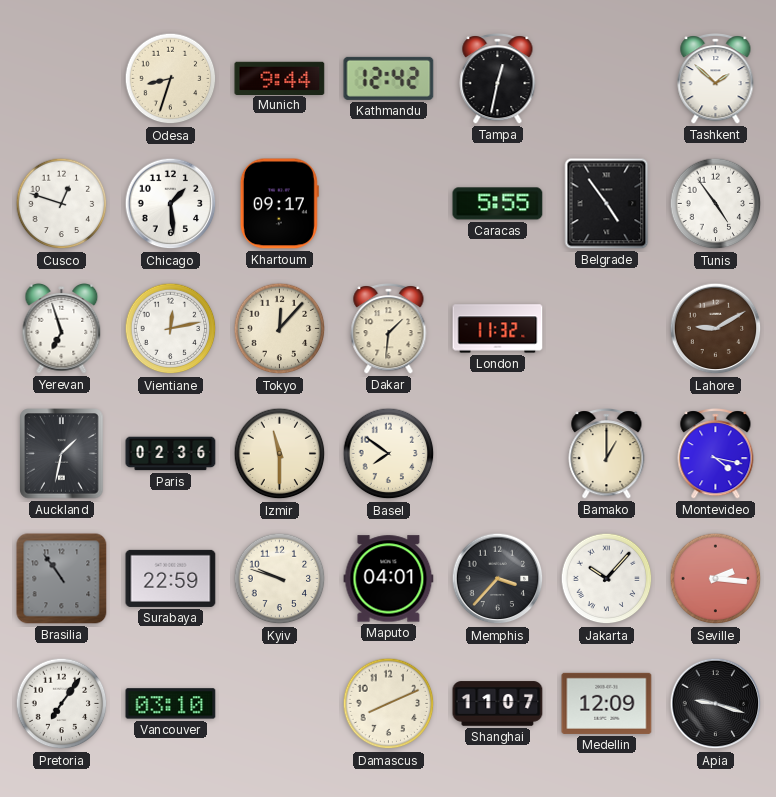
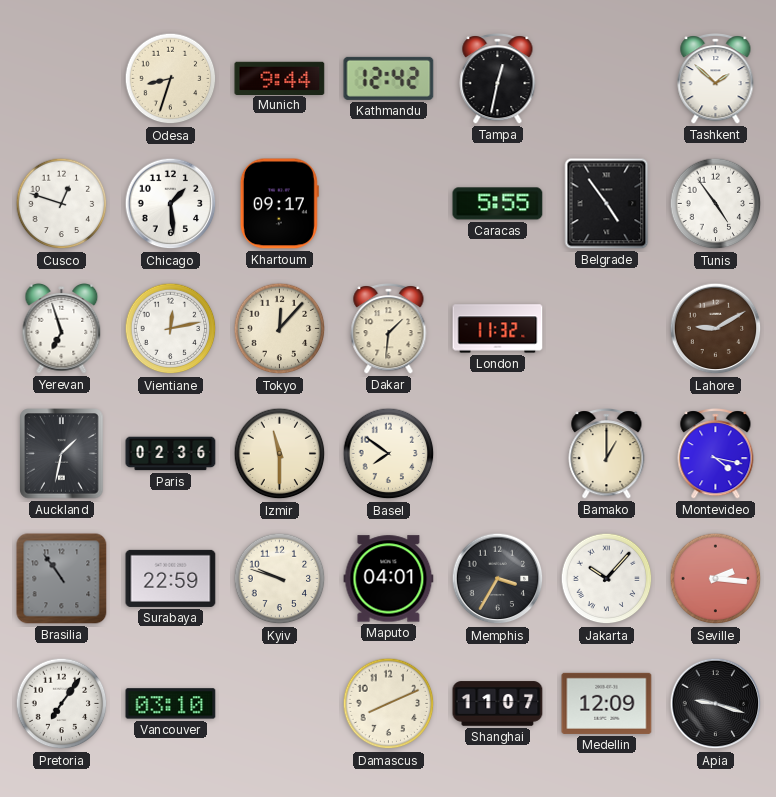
Memphis: 3:37 -> 3:35 (498, 579)
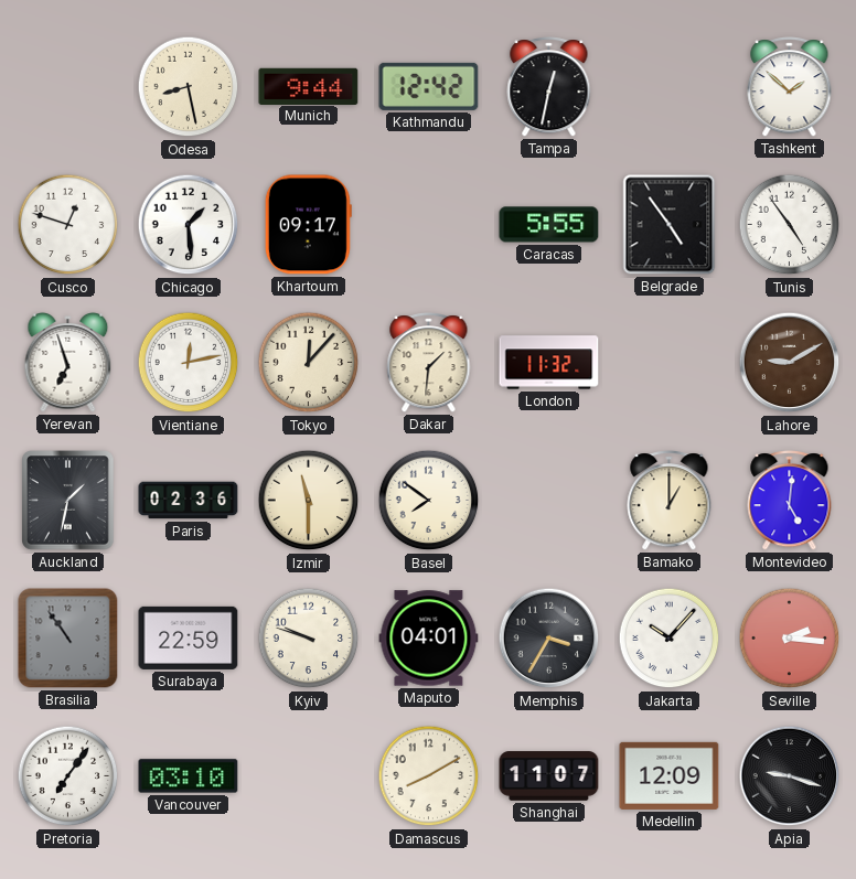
Odesa: 8:33 -> 8:28 (189, 87)
Montevideo: 4:17 -> 5:01 (790, 501)
Damascus: 8:11 -> 8:10 (429, 776)
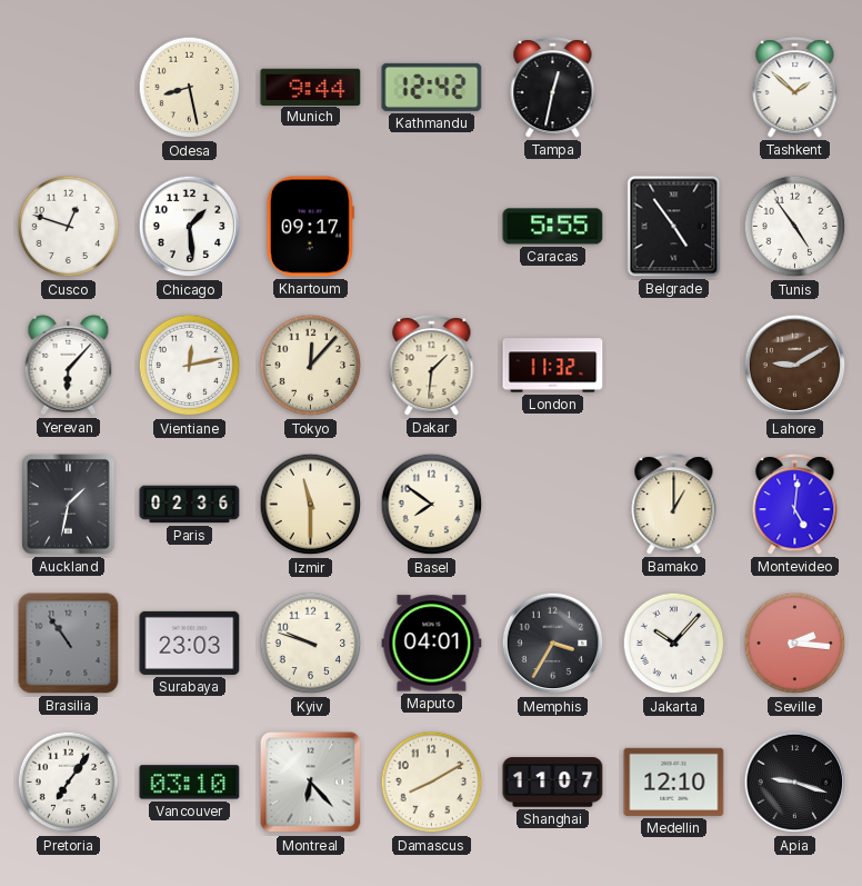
Yerevan: 6:57 -> 6:07 (69, 366)
Surabaya: 22:59 -> 23:03 (190, 643)
Montreal: none -> 6:23 (311, 783)
Medellin: 12:09 -> 12:10 (674, 782)
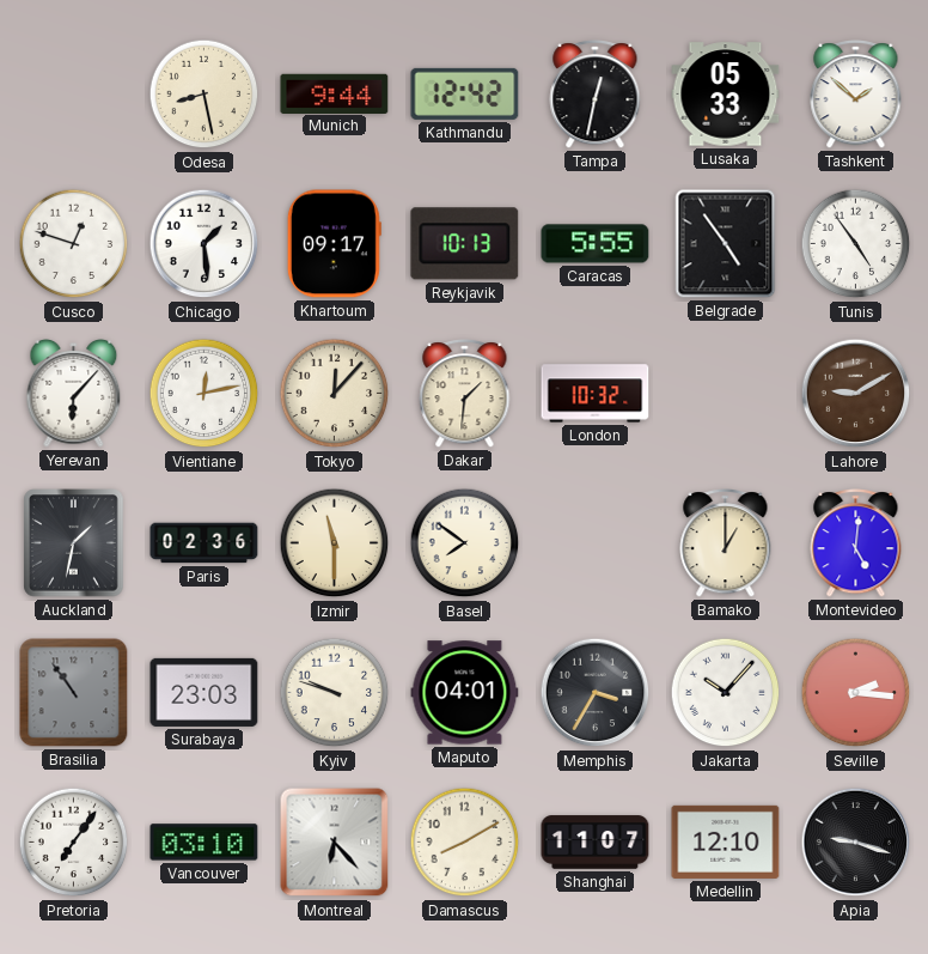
Lusaka: none -> 05:33 (726, 95)
Reykjavik: none -> 10:13 (465, 244)
London: 11:32 -> 10:32 (596, 394)
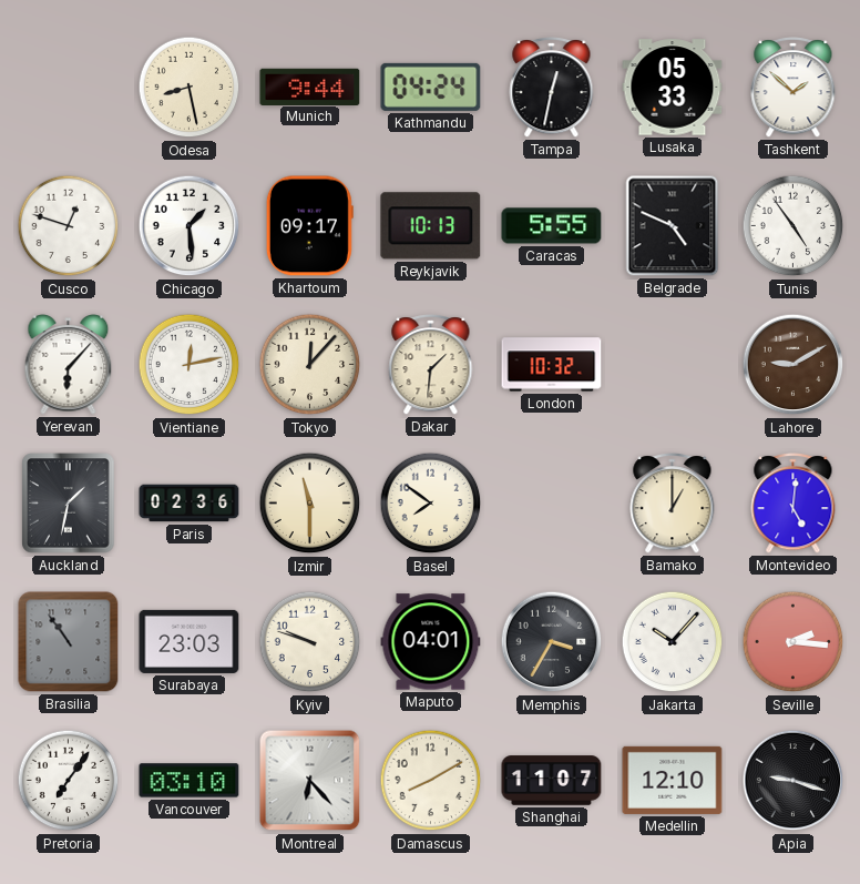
Kathmandu: 12:42 -> 04:24 (431, 87)
Belgrade: 4:54 -> 4:49 (673, 226)
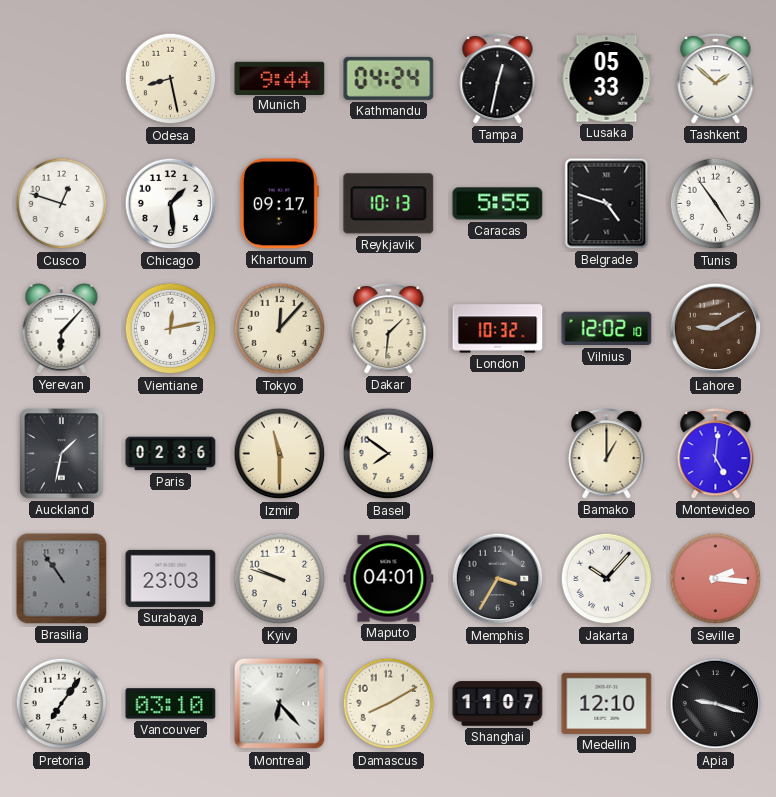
Belgrade: 4:49 -> 4:48 (607, 204)
Vilnius: none -> 12:02 (607, 329)
